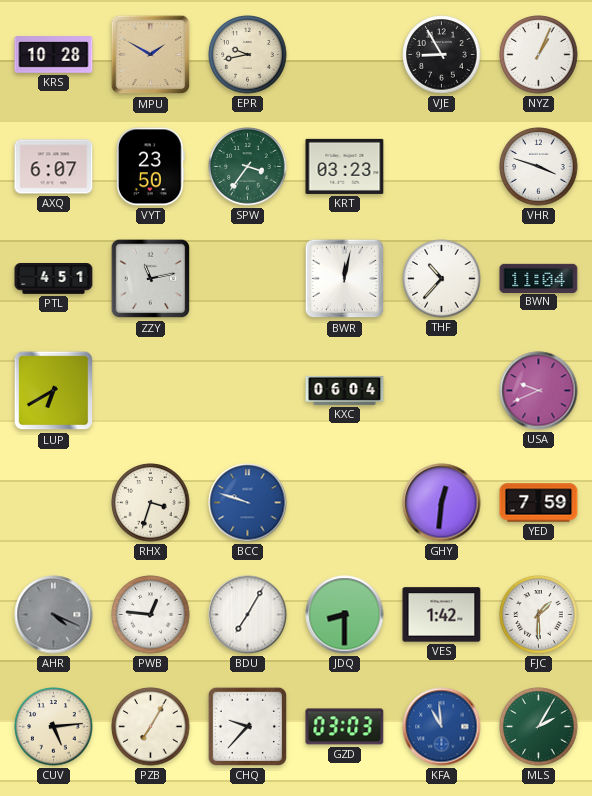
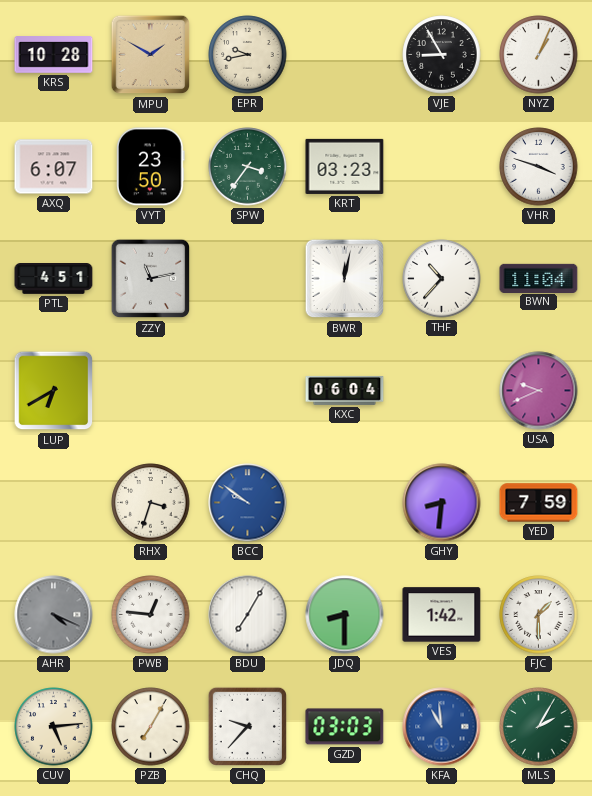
BCC: 9:48 -> 9:51 (248, 503)
GHY: 12:31 -> 8:31 (442, 503)
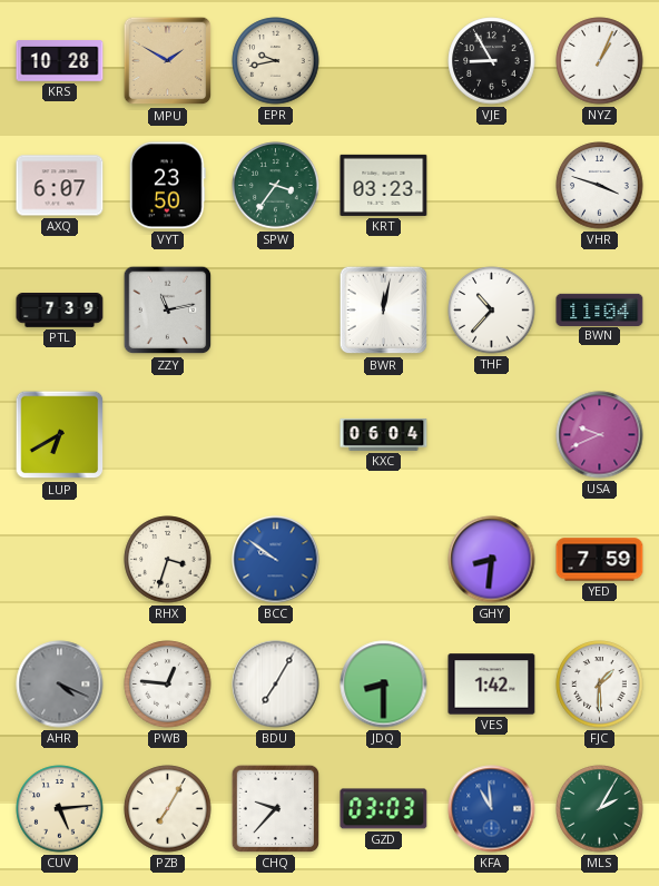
PTL: 4:51 -> 7:39 (60, 311)
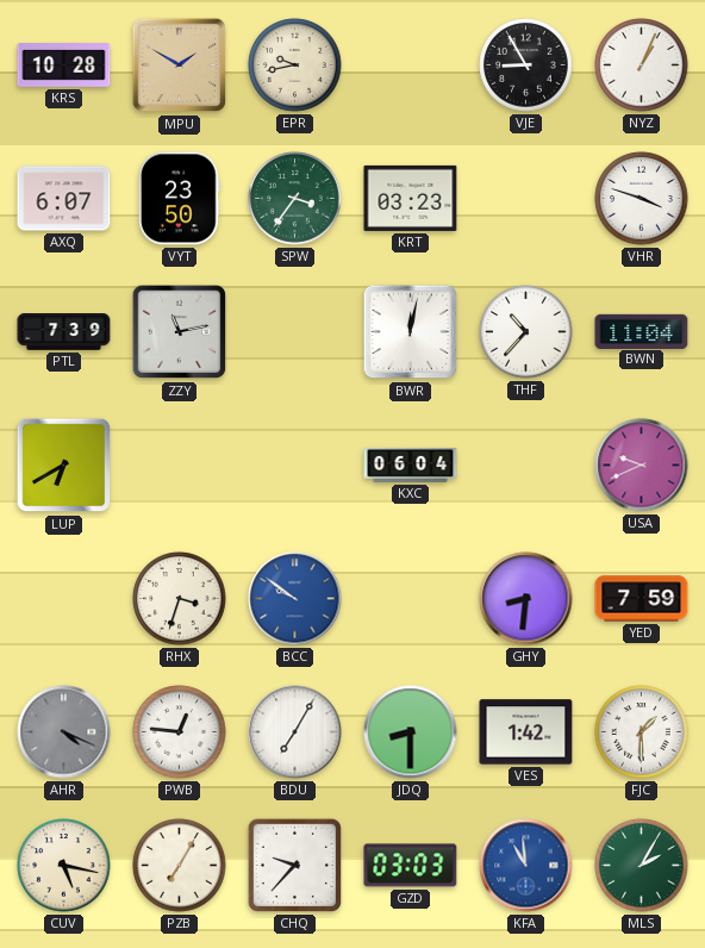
CUV: 5:14 -> 5:17 (64, 866)
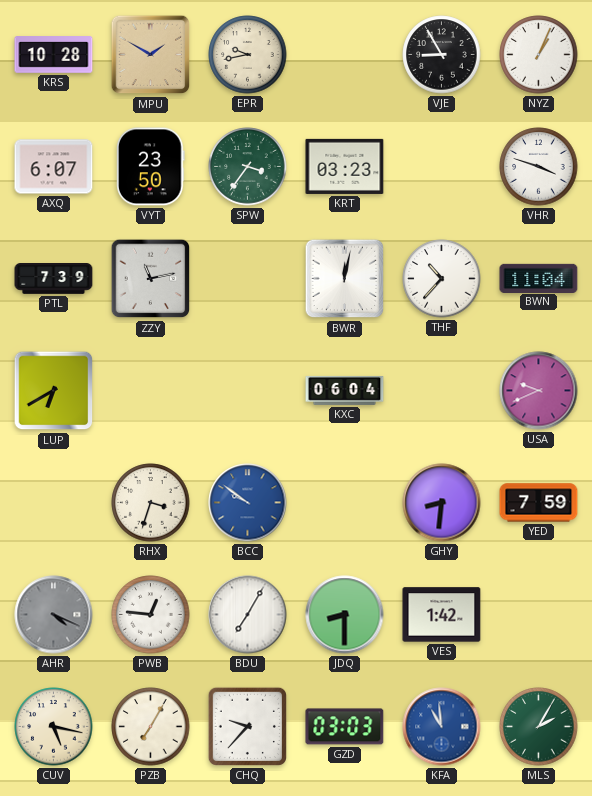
FJC: 1:30 -> none (642, 732)
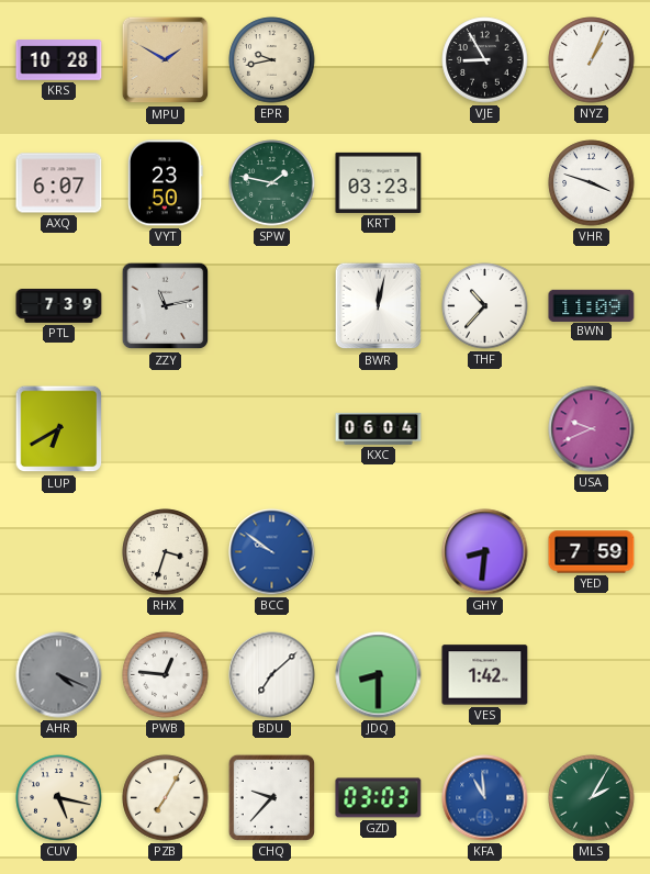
SPW: 3:36 -> 1:47 (272, 183)
BWN: 11:04 -> 11:09 (592, 305)
BDU: 7:05 -> 7:08 (272, 675)
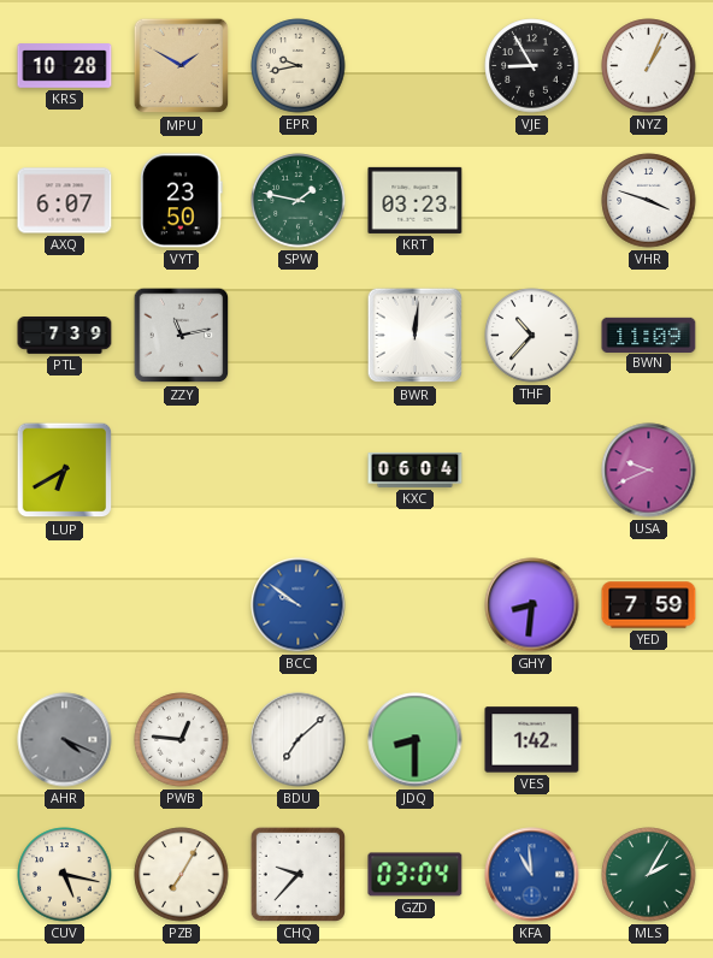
BWR: 12:02 -> 12:01 (416, 336)
RHX: 3:33 -> none (166, 552)
GZD: 03:03 -> 03:04 (416, 875)
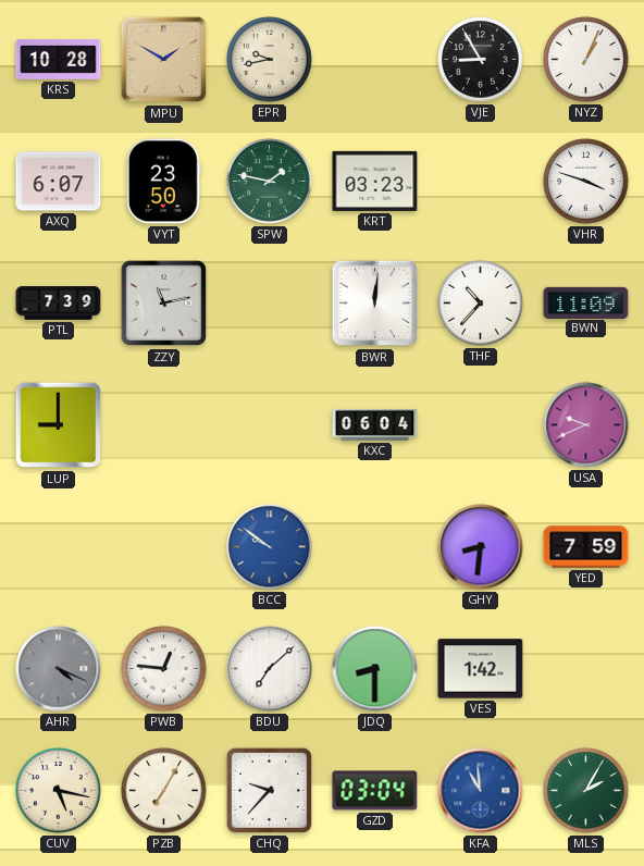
LUP: 6:40 -> 9:00 (59, 425)
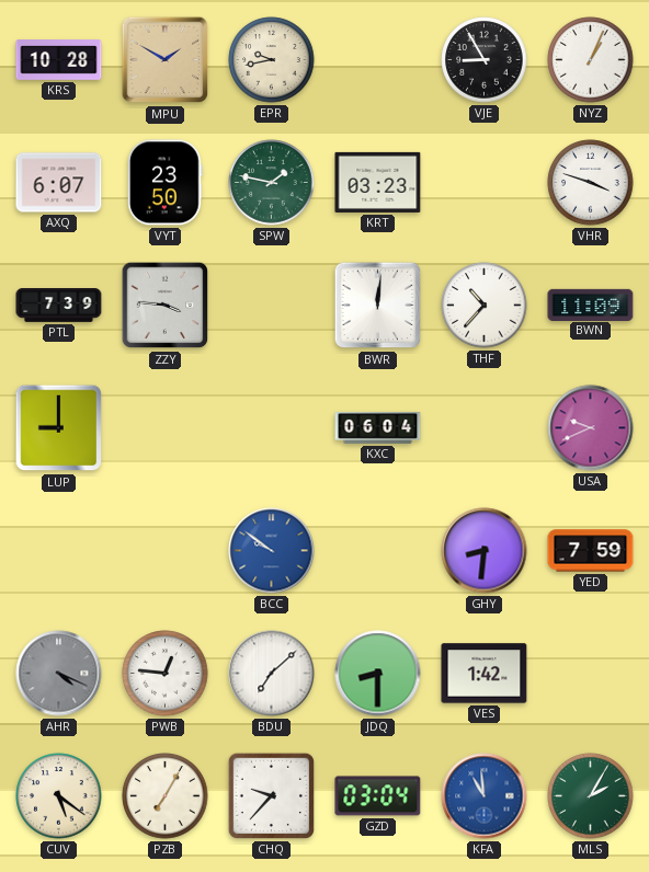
ZZY: 11:13 -> 3:46 (166, 306)
CUV: 5:17 -> 5:21 (59, 796)
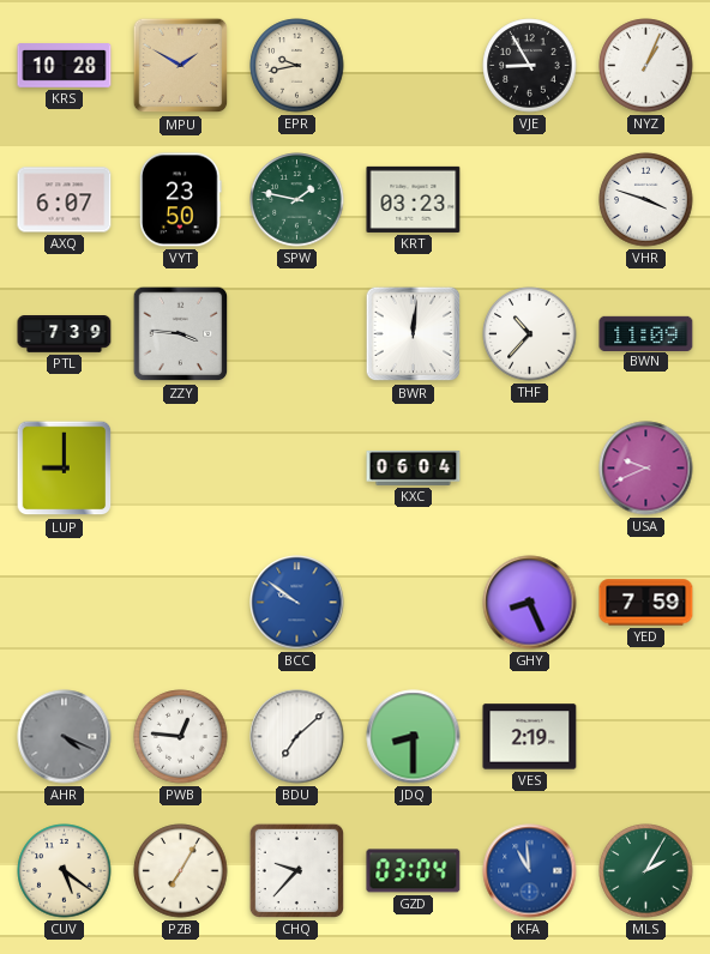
GHY: 8:31 -> 8:26 (530, 603)
VES: 1:42 -> 2:19 (530, 737)
